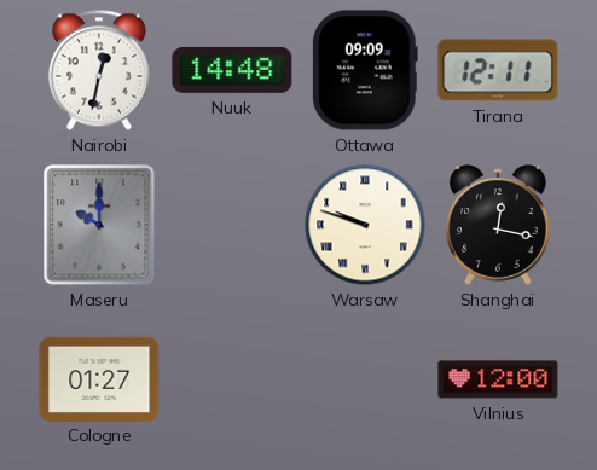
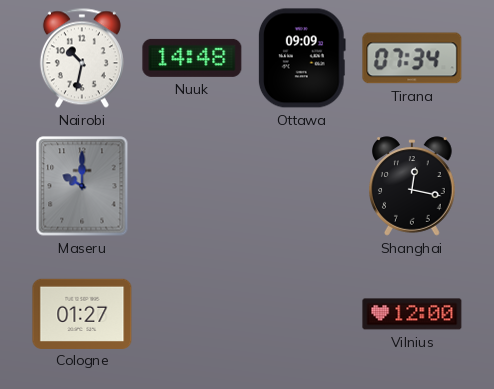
Nairobi: 12:32 -> 10:32 (82, 58)
Tirana: 12:11 -> 07:34 (412, 58)
Warsaw: 9:48 -> none (365, 225)
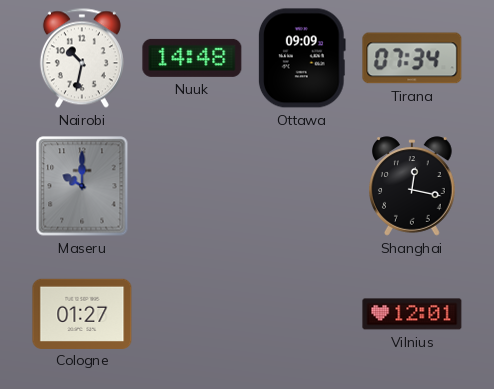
Vilnius: 12:00 -> 12:01 (412, 314)
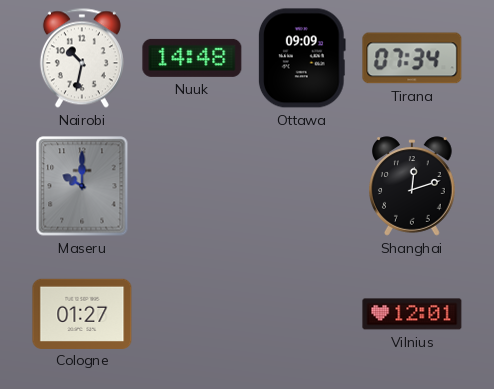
Shanghai: 12:17 -> 12:12 (413, 186)
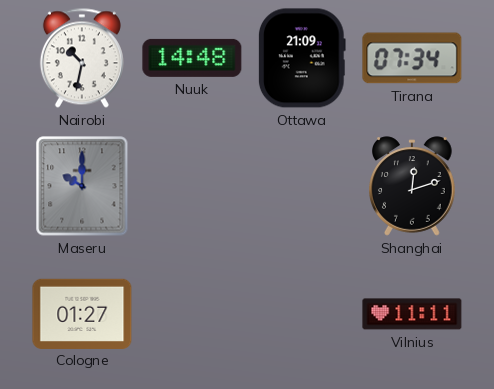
Ottawa: 09:09 -> 21:09 (302, 58)
Vilnius: 12:01 -> 11:11 (412, 314)
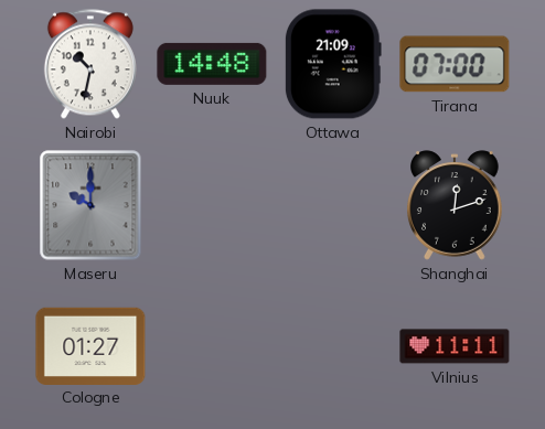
Tirana: 07:34 -> 07:00 (455, 64)
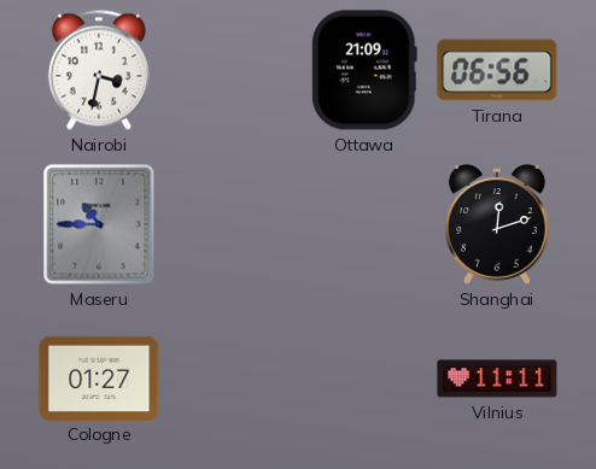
Nairobi: 10:32 -> 3:32 (99, 70)
Nuuk: 14:48 -> none (212, 64)
Tirana: 07:00 -> 06:56 (497, 70)
Maseru: 10:00 -> 10:45 (99, 224)
